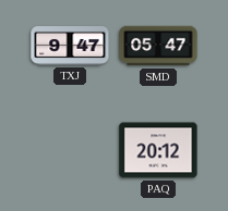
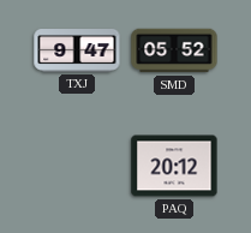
SMD: 05:47 -> 05:52 (174, 50)
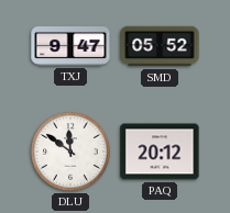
DLU: none -> 11:51 (70, 152)
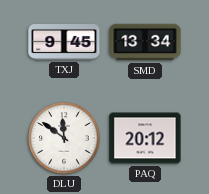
TXJ: 9:47 -> 9:45 (64, 43)
SMD: 05:52 -> 13:34 (145, 42)
